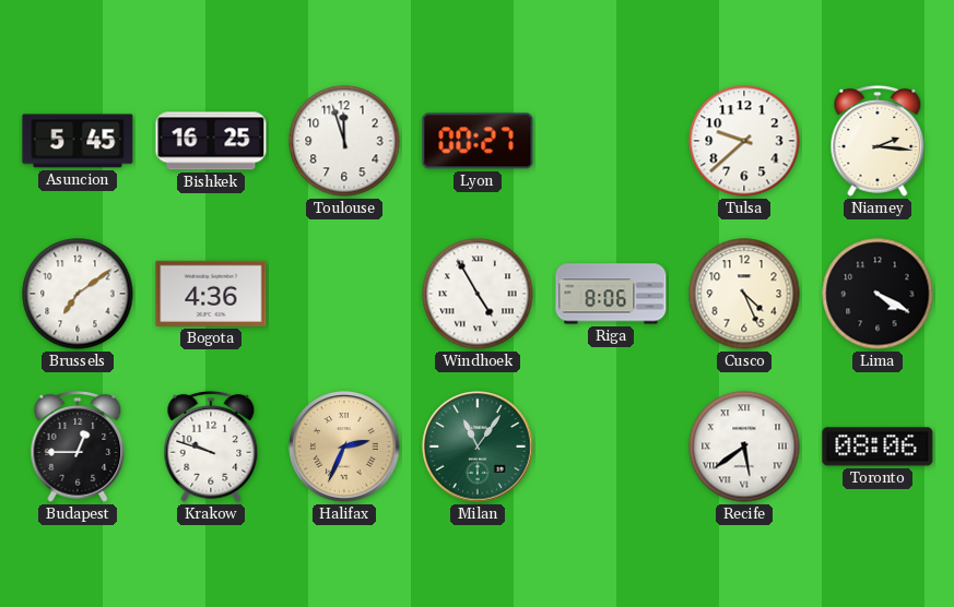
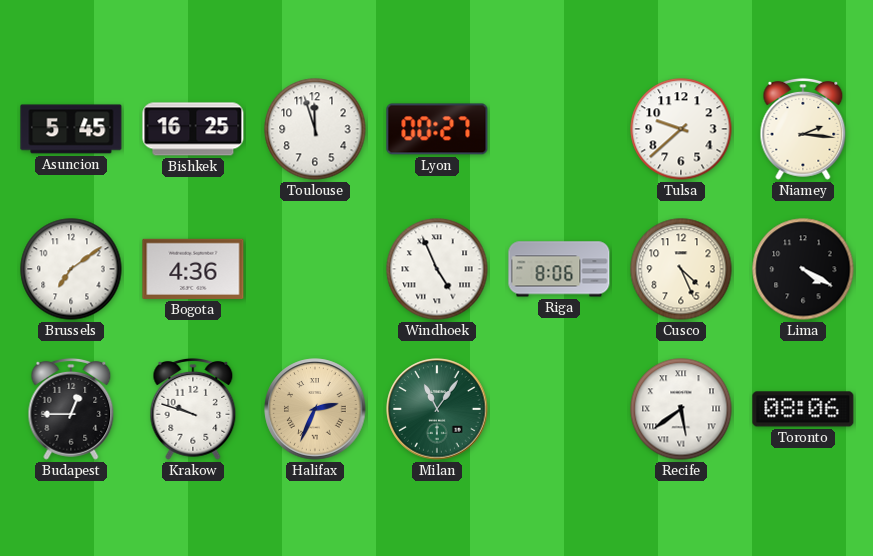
Windhoek: 4:55 -> 4:56 (437, 269)
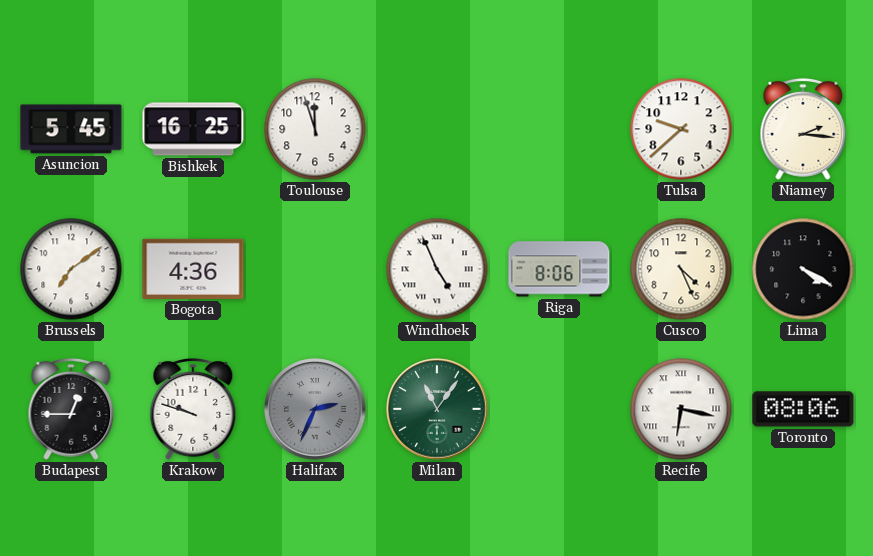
Lyon: 00:27 -> none (437, 129)
Halifax dial: champagne -> grey (315, 409)
Recife: 5:39 -> 6:17 (681, 409)
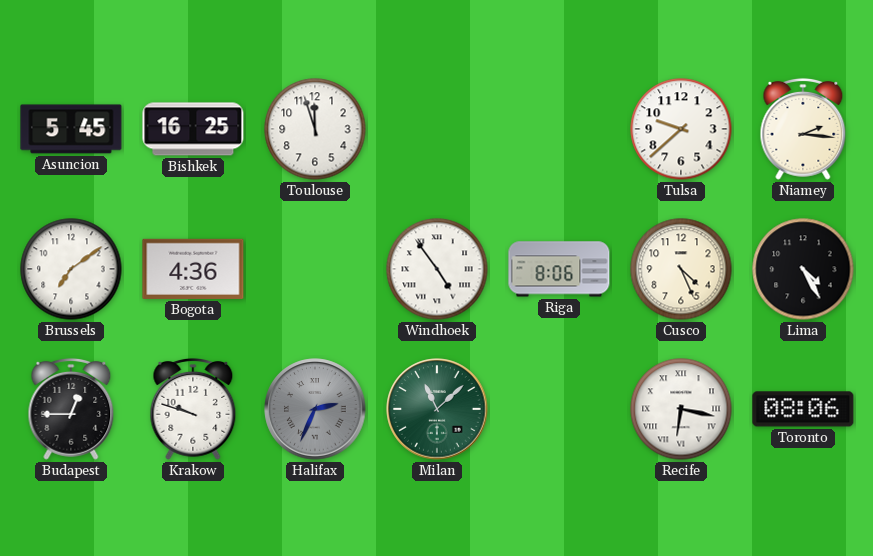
Windhoek: 4:56 -> 4:54 (437, 269)
Lima: 4:20 -> 4:25 (803, 269)
Milan: 11:06 -> 11:08 (437, 409)
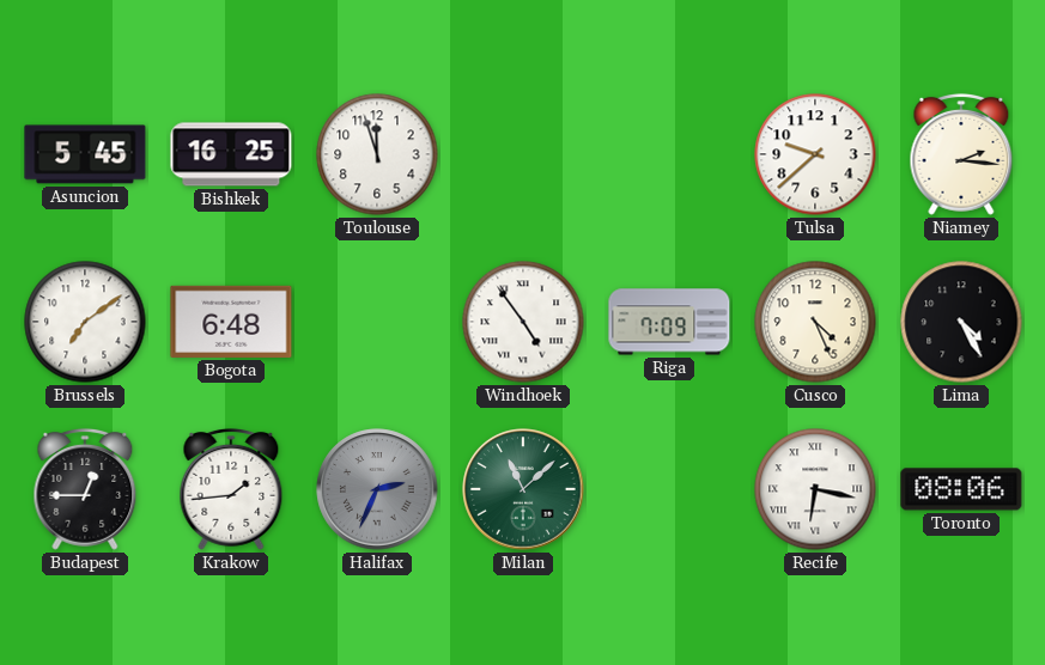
Bogota: 4:36 -> 6:48 (231, 322)
Riga: 8:06 -> 7:09 (669, 322)
Krakow: 9:48 -> 1:44 (231, 489)
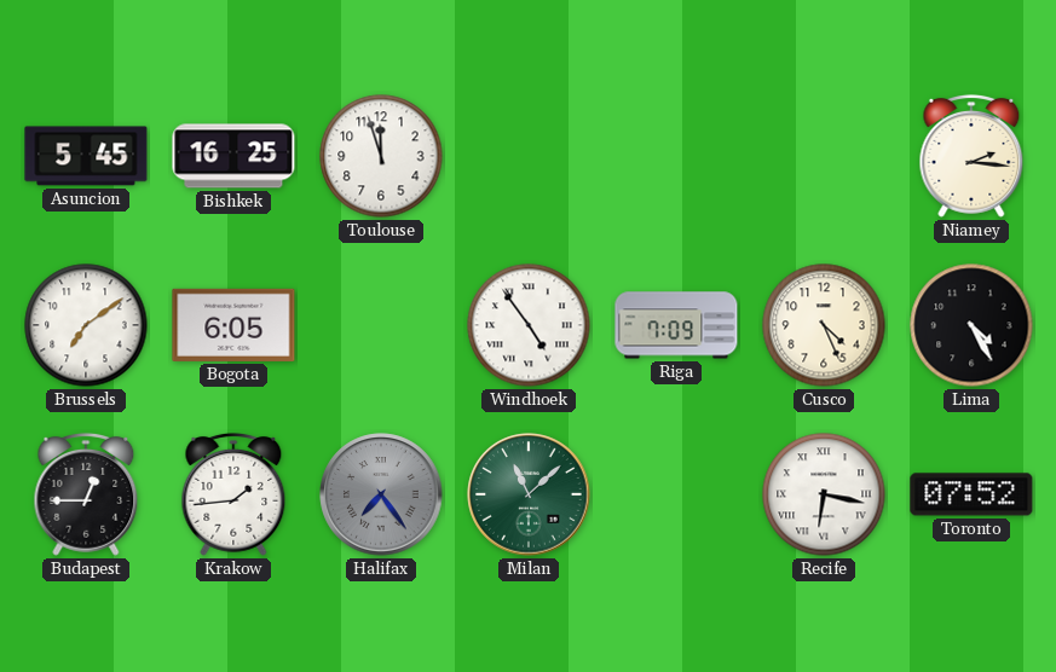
Tulsa: 9:38 -> none (815, 154)
Bogota: 6:48 -> 6:05 (233, 325)
Halifax: 2:34 -> 7:24 (381, 494)
Toronto: 08:06 -> 07:52 (971, 494)
